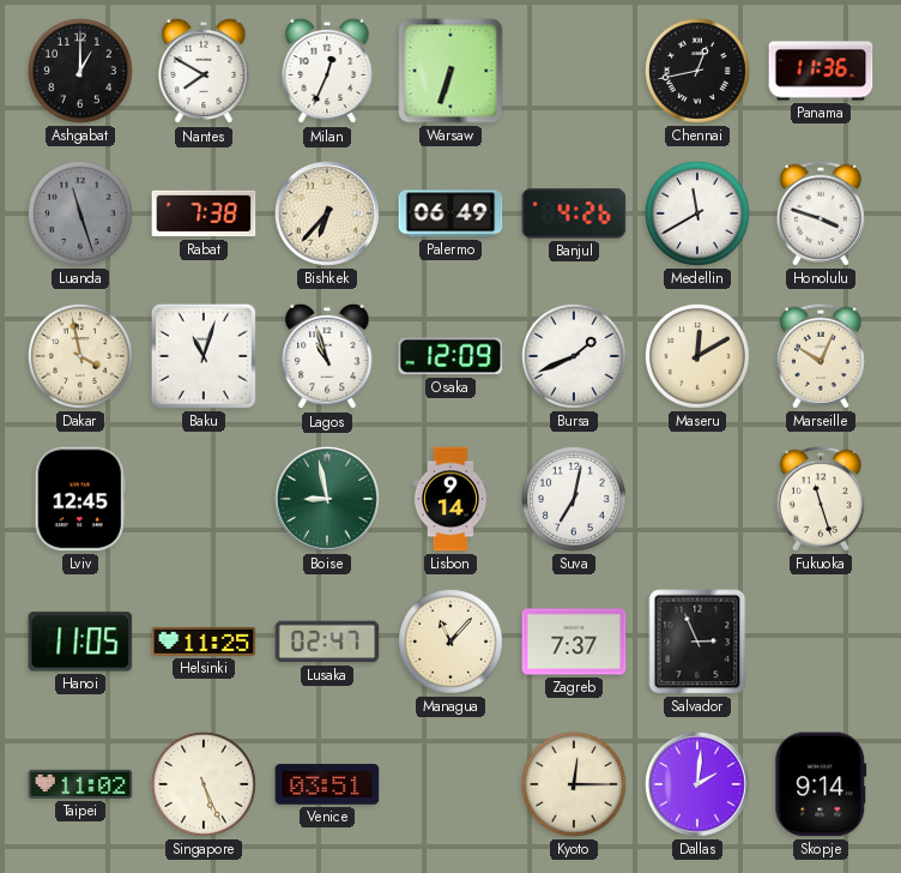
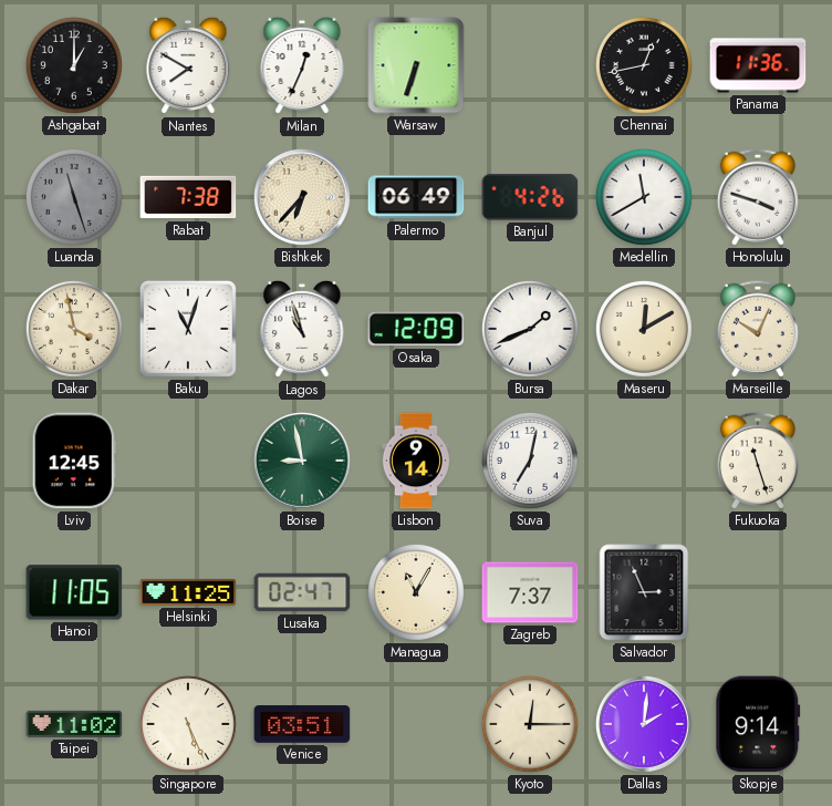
Managua: 11:07 -> 11:05 (416, 592)
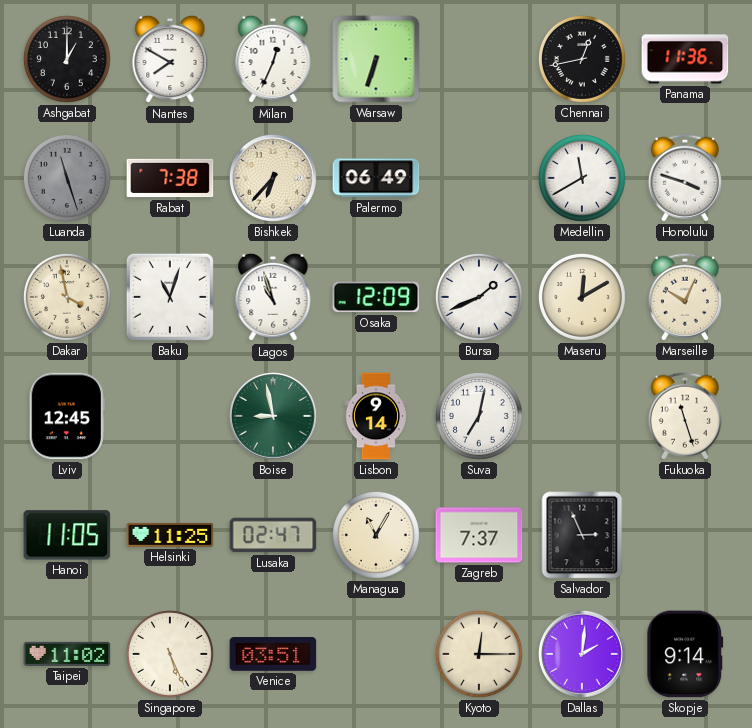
Banjul: 4:26 -> none (530, 197)
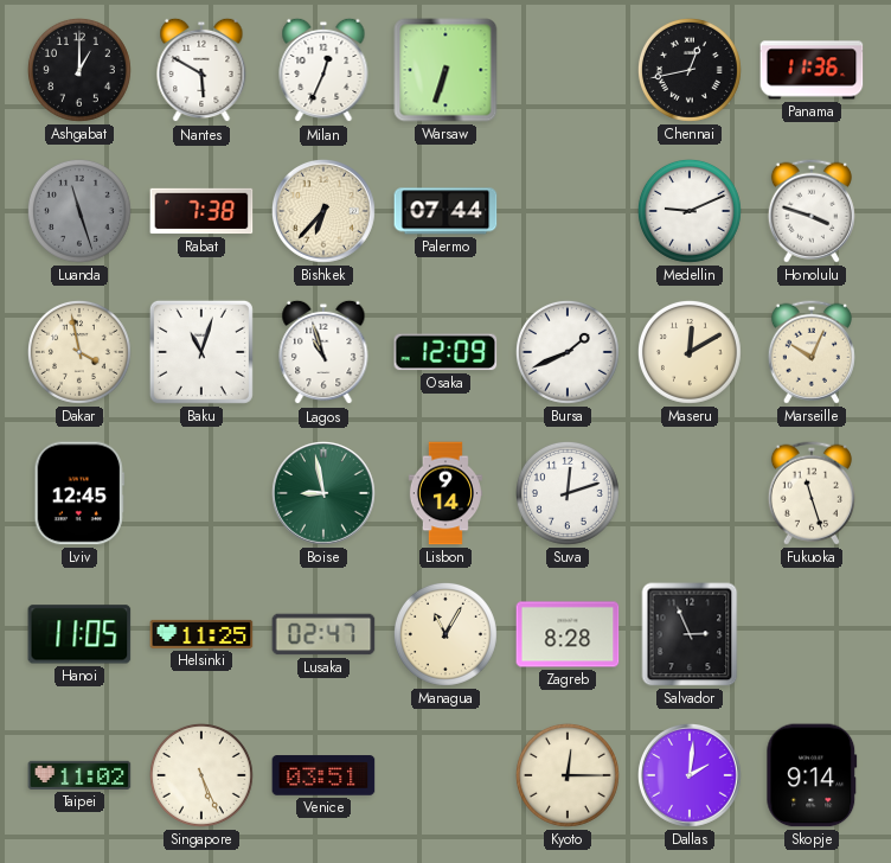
Nantes: 7:50 -> 5:50 (201, 70)
Palermo: 06:49 -> 07:44 (445, 211)
Medellin: 11:40 -> 9:11 (690, 211)
Suva: 7:02 -> 12:12 (568, 493)
Zagreb: 7:37 -> 8:28 (568, 634)
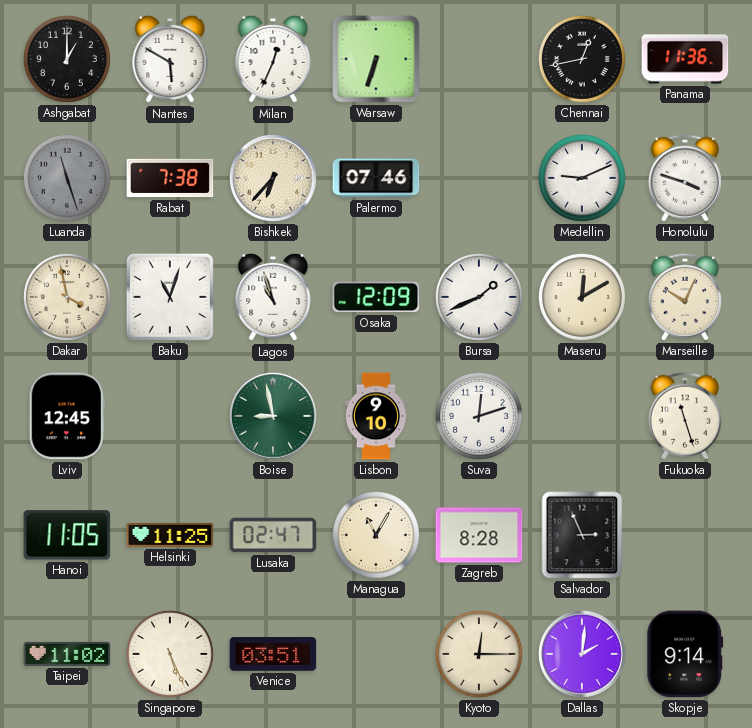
Palermo: 07:44 -> 07:46 (376, 178)
Lisbon: 9:14 -> 9:10 (376, 416)
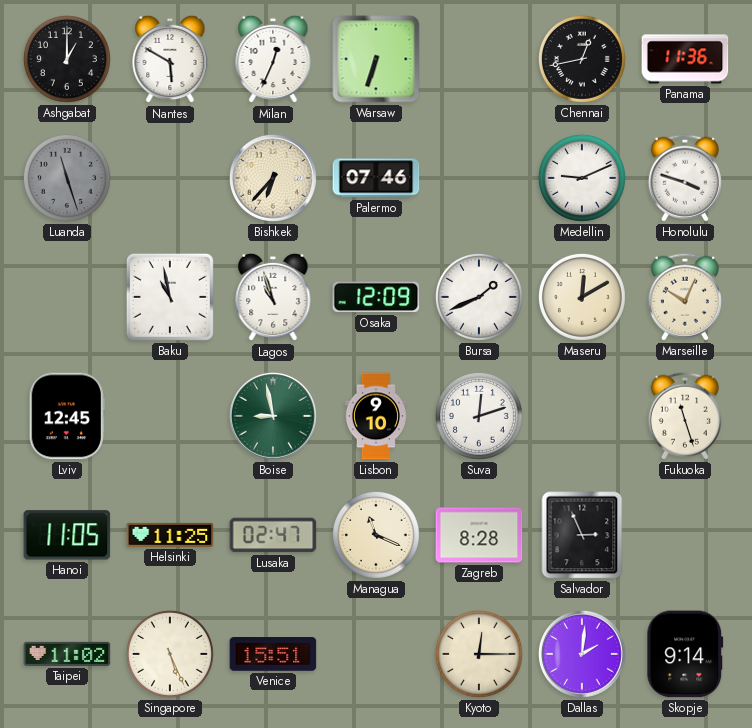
Rabat: 7:38 -> none (170, 178)
Dakar: 3:58 -> none (67, 297)
Baku: 11:03 -> 10:58 (170, 297)
Managua: 11:05 -> 11:19 (376, 535)
Venice: 03:51 -> 15:51 (273, 654)
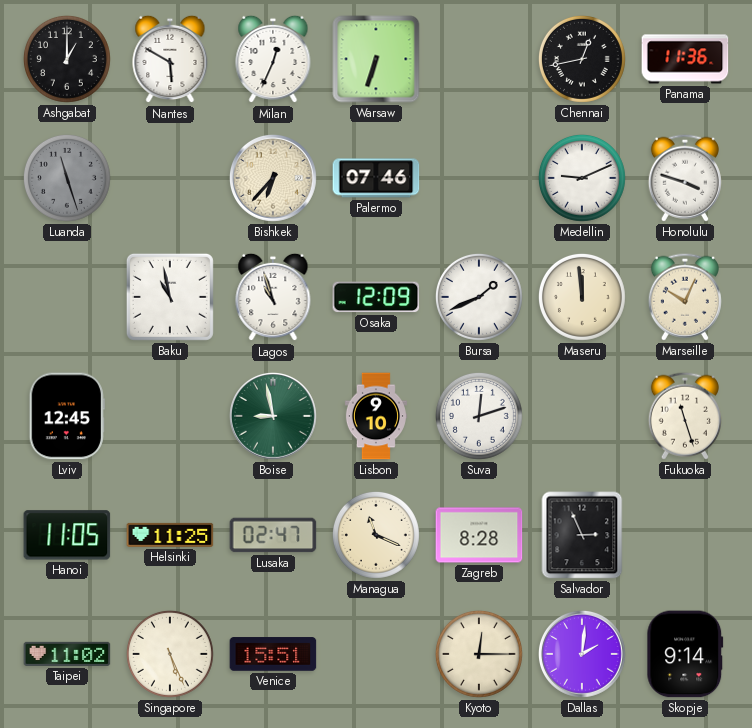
Maseru: 12:10 -> 11:59 (582, 297)
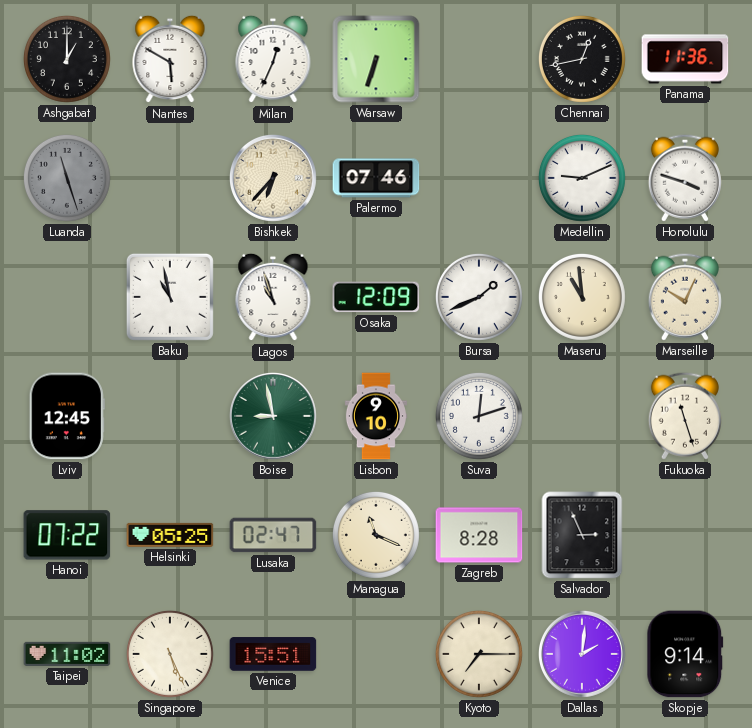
Maseru: 11:59 -> 10:59 (582, 297)
Hanoi: 11:05 -> 07:22 (67, 535)
Helsinki: 11:25 -> 05:25 (170, 535)
Kyoto: 12:15 -> 7:15 (479, 654)
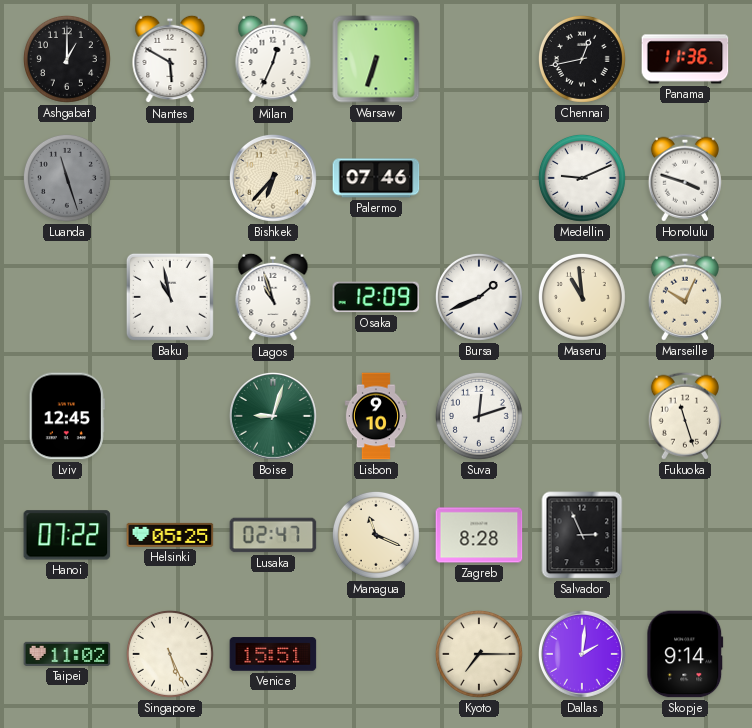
Boise: 8:58 -> 9:03 (274, 417)
